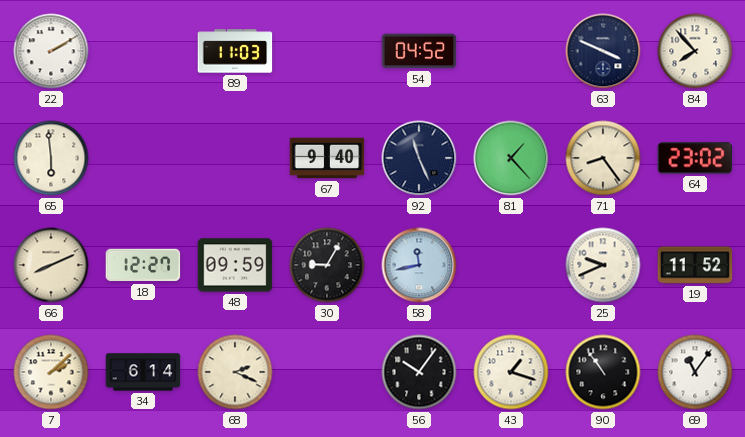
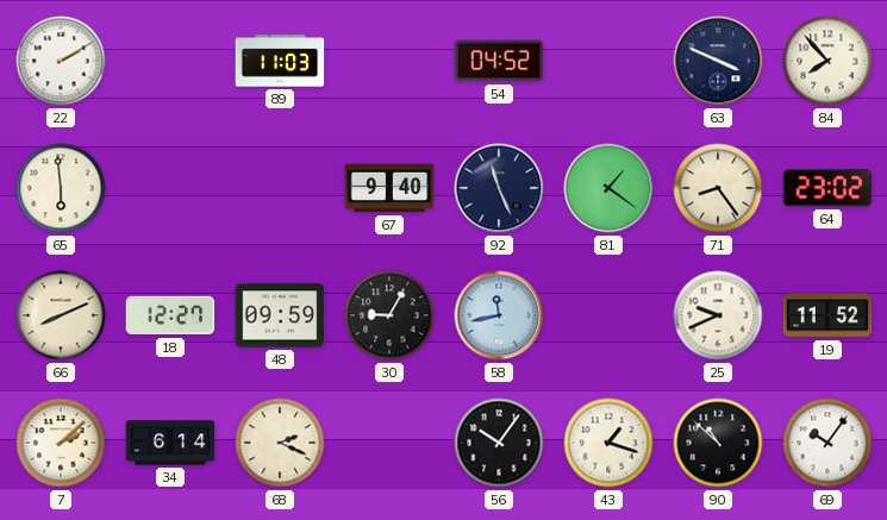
81: 1:23 -> 1:21 (608, 188)
90: 10:54 -> 10:52 (718, 443)
69: 11:06 -> 10:06 (827, 443)
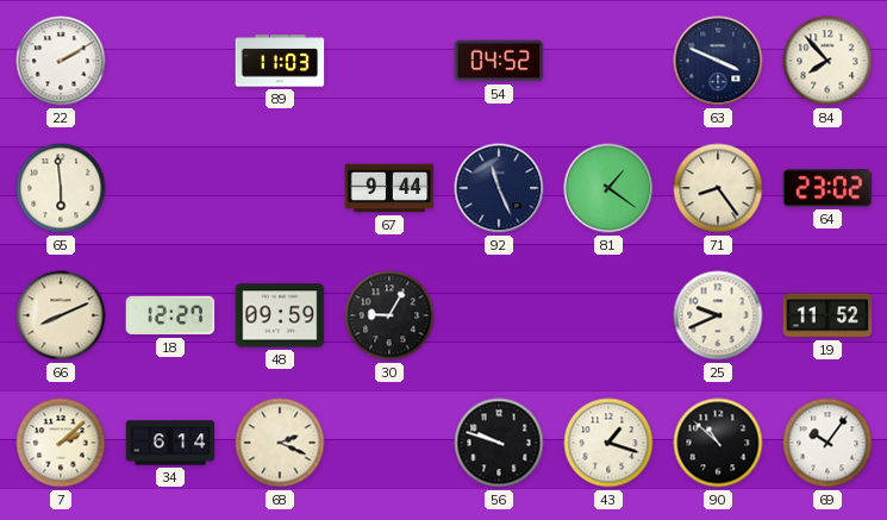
67: 9:40 -> 9:44 (389, 188)
58: 11:43 -> none (499, 315)
56: 10:06 -> 9:48 (499, 443)
